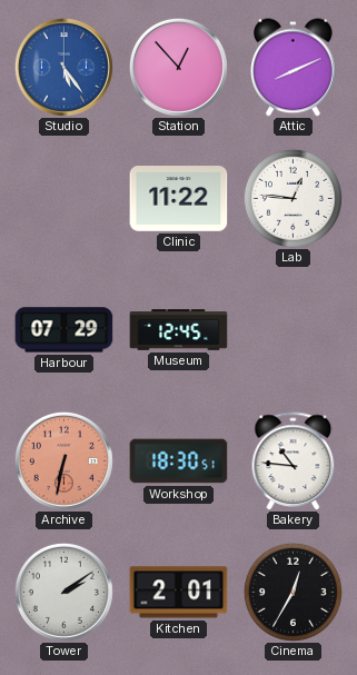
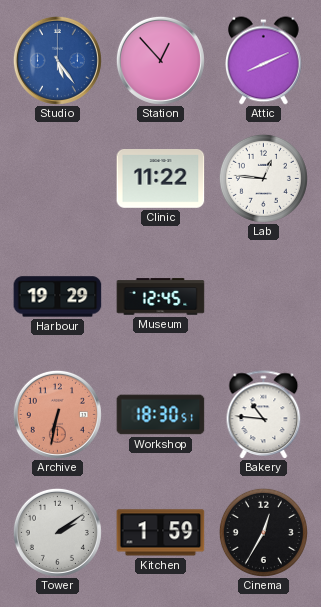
Harbour: 07:29 -> 19:29 (58, 297)
Kitchen: 2:01 -> 1:59 (161, 533)
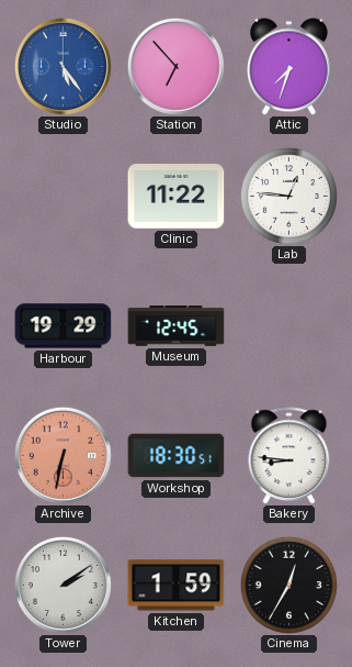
Station: 12:53 -> 6:53 (175, 66)
Attic: 8:11 -> 7:33 (289, 67)
Bakery: 10:46 -> 8:46 (289, 455)
